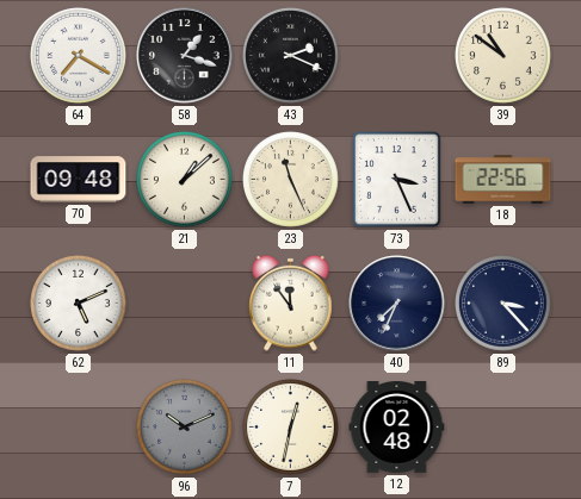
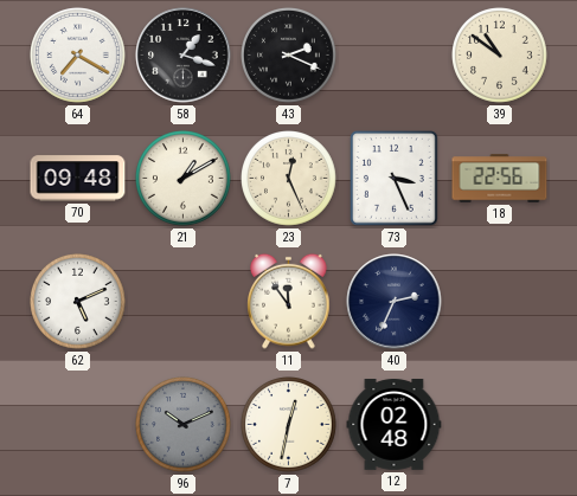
21: 1:08 -> 1:10 (184, 179)
23: 11:26 -> 12:26 (289, 179)
40: 7:34 -> 2:34 (395, 302)
89: 3:23 -> none (503, 304)
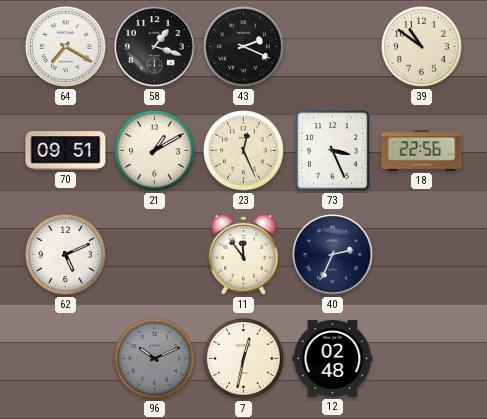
70: 09:48 -> 09:51 (66, 151)
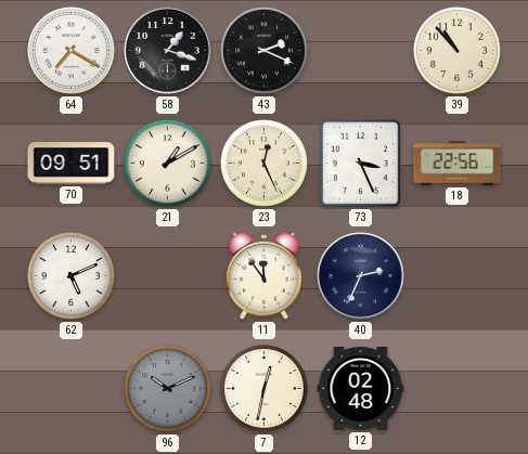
39: 10:51 -> 10:53 (458, 51)
